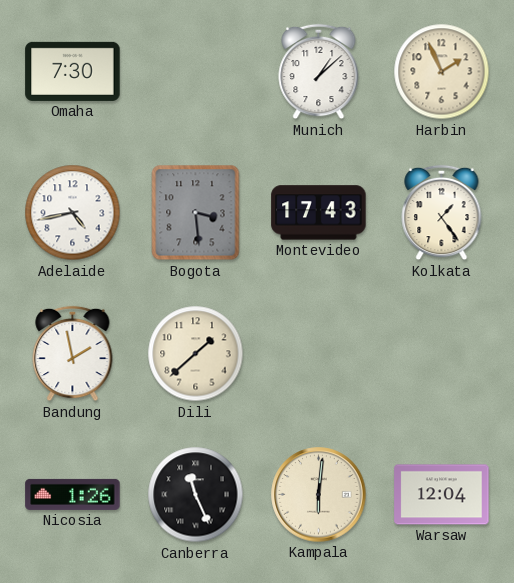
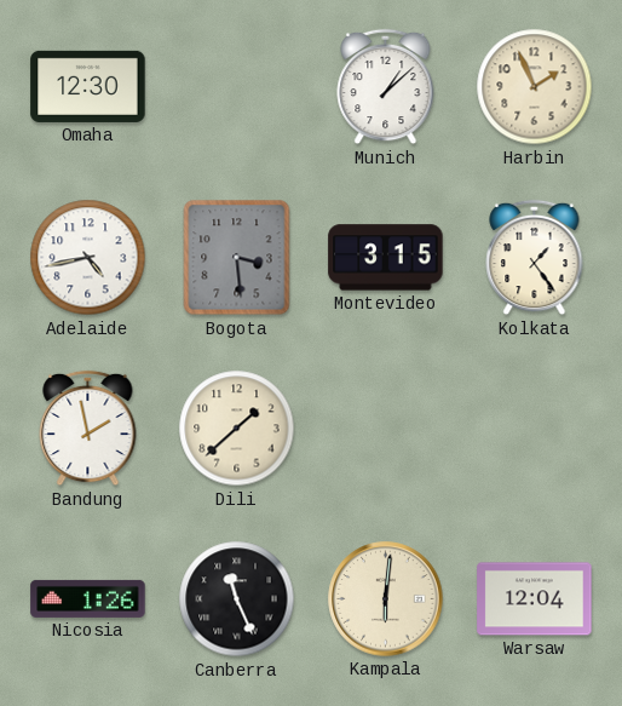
Omaha: 7:30 -> 12:30 (88, 86)
Montevideo: 17:43 -> 3:15 (386, 258)
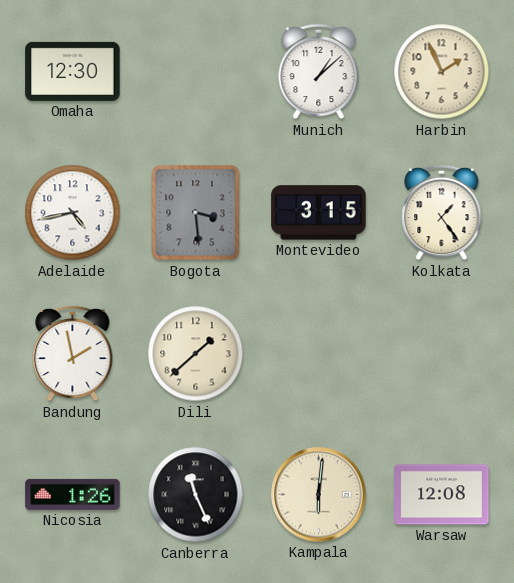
Warsaw: 12:04 -> 12:08 (442, 495)
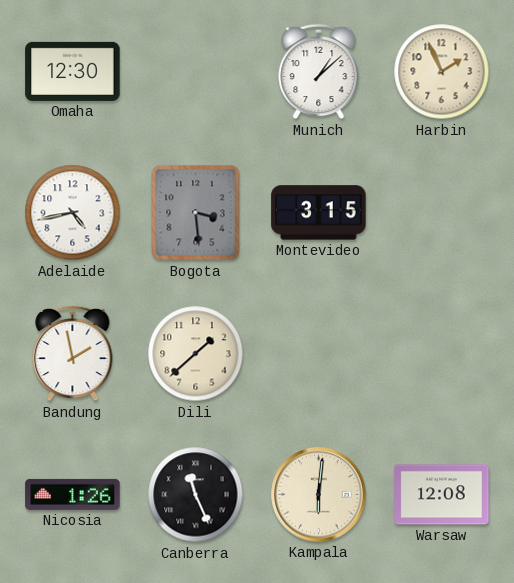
Kolkata: 1:24 -> none (442, 213)
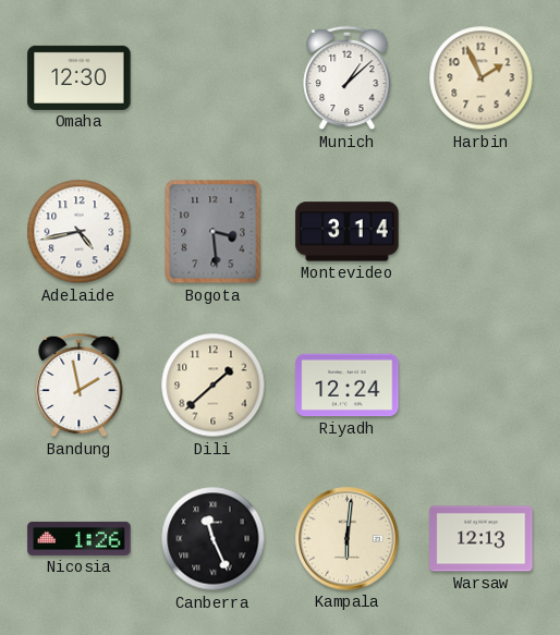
Montevideo: 3:15 -> 3:14 (348, 232)
Riyadh: none -> 12:24 (348, 386)
Warsaw: 12:08 -> 12:13 (482, 539)
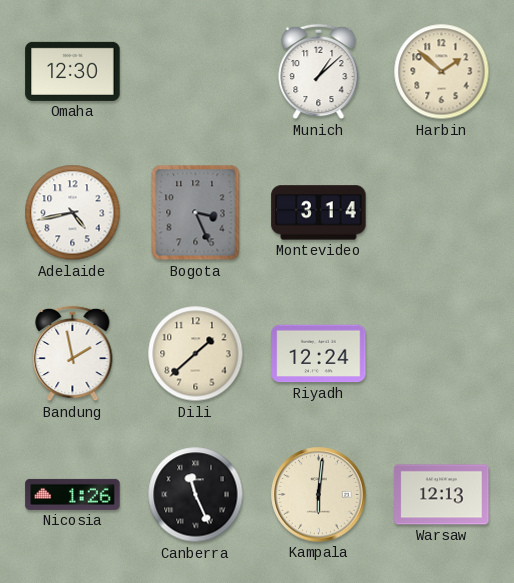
Harbin: 1:56 -> 1:52 (442, 72)
Bogota: 3:29 -> 3:26 (196, 213)
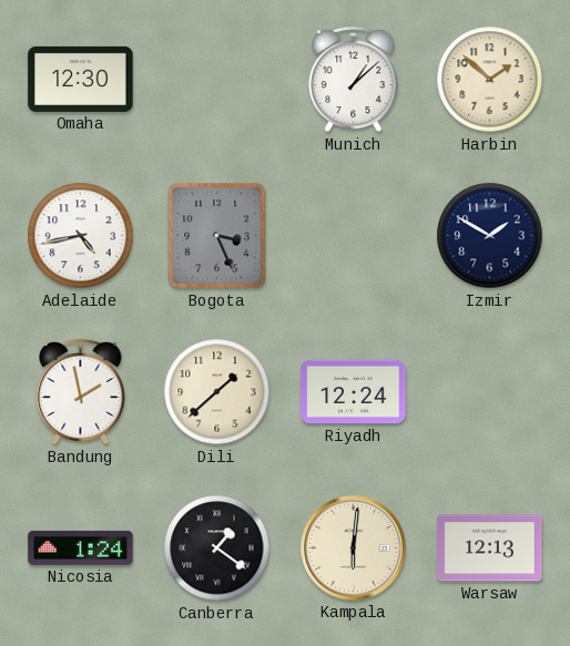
Montevideo: 3:14 -> none (319, 213)
Izmir: none -> 1:50 (490, 236)
Nicosia: 1:26 -> 1:24 (81, 547)
Canberra: 11:26 -> 1:21 (217, 548)
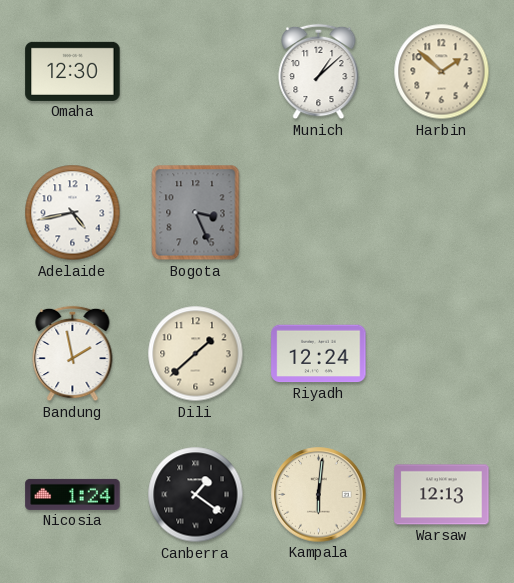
Izmir: 1:50 -> none (490, 236)
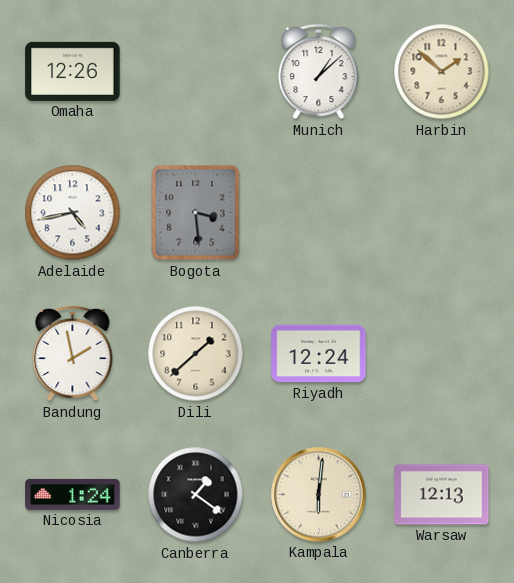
Omaha: 12:30 -> 12:26 (73, 71)
Bogota: 3:26 -> 3:29 (196, 213)
